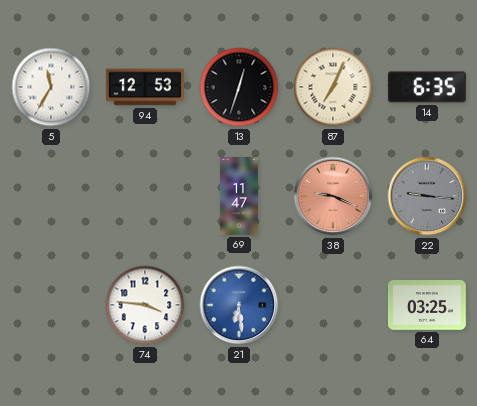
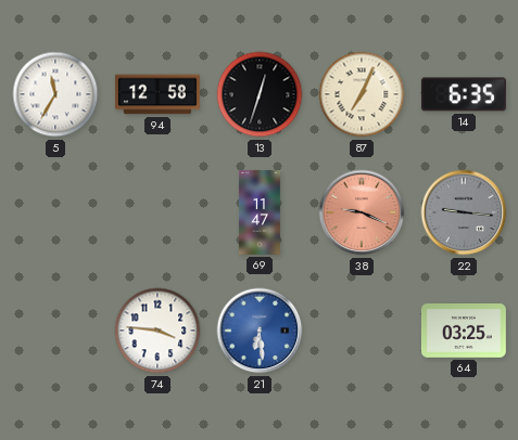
94: 12:53 -> 12:58 (157, 94)
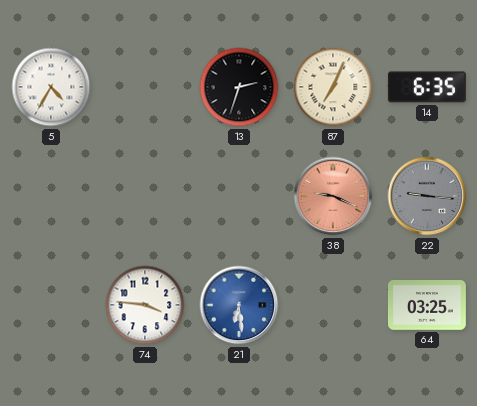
5: 11:35 -> 4:35 (51, 87)
94: 12:58 -> none (157, 94)
13: 12:33 -> 2:33 (239, 87)
69: 11:47 -> none (260, 213)
